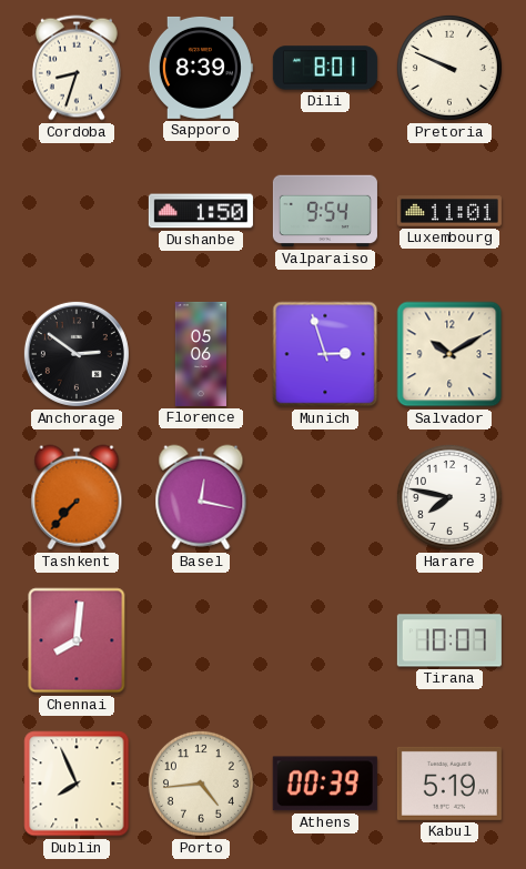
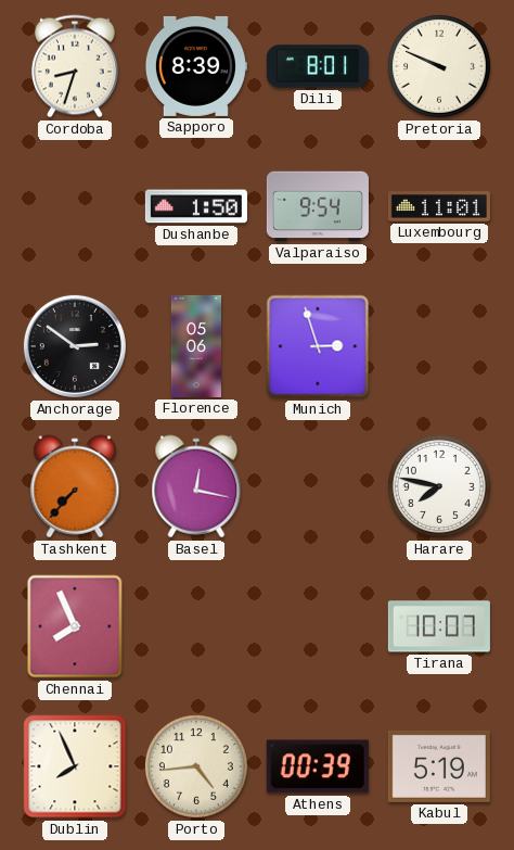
Salvador: 10:10 -> none (449, 354)
Chennai: 8:01 -> 7:56 (75, 626)
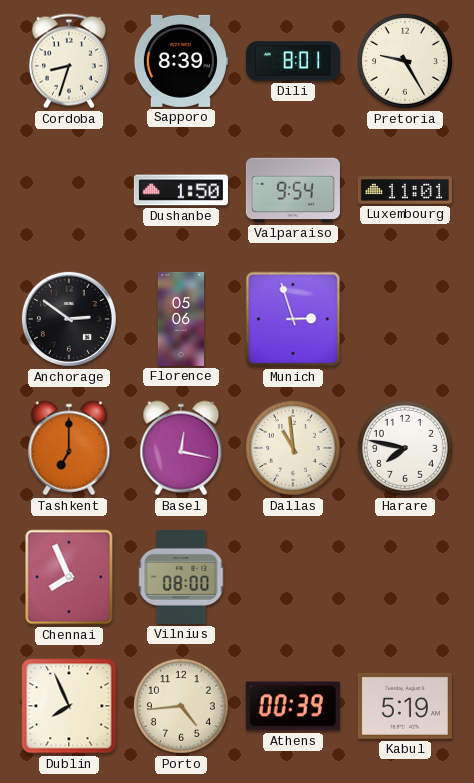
Pretoria: 9:49 -> 9:25 (405, 61)
Tashkent: 7:37 -> 7:00 (69, 448)
Dallas: none -> 10:59 (293, 448)
Vilnius: none -> 08:00 (181, 577)
Tirana: 10:07 -> none (439, 626)
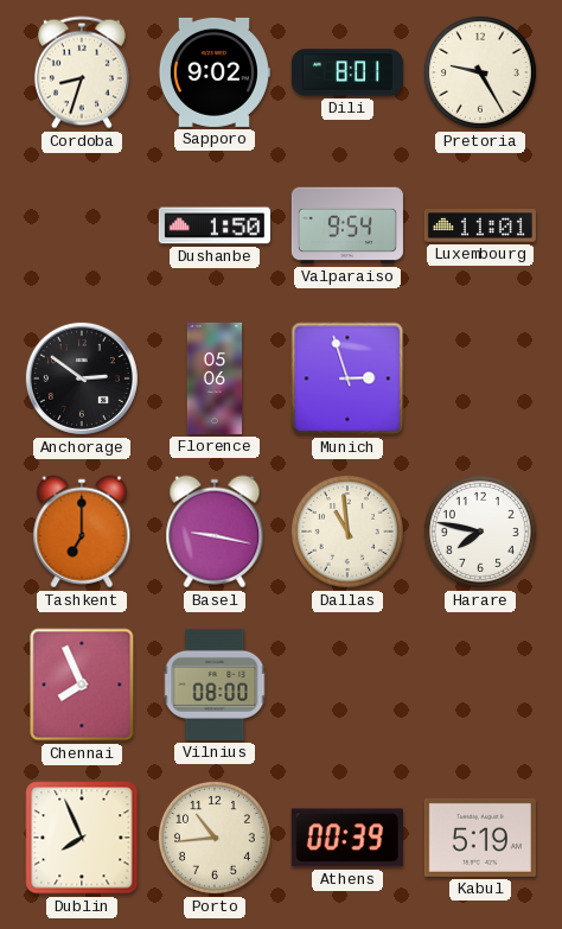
Sapporo: 8:39 -> 9:02 (213, 72)
Basel: 12:17 -> 9:17 (215, 532)
Porto: 4:44 -> 10:44 (215, 838)
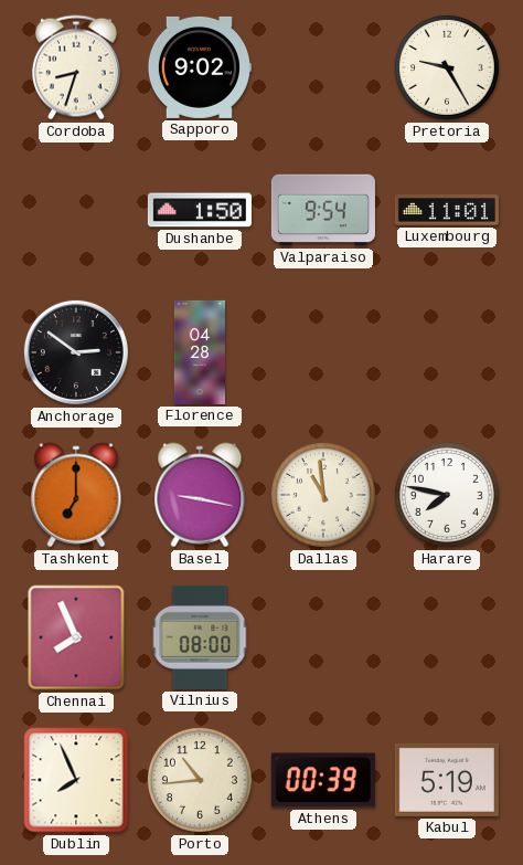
Dili: 8:01 -> none (347, 72)
Florence: 05:06 -> 04:28 (200, 352)
Munich: 2:57 -> none (347, 378)
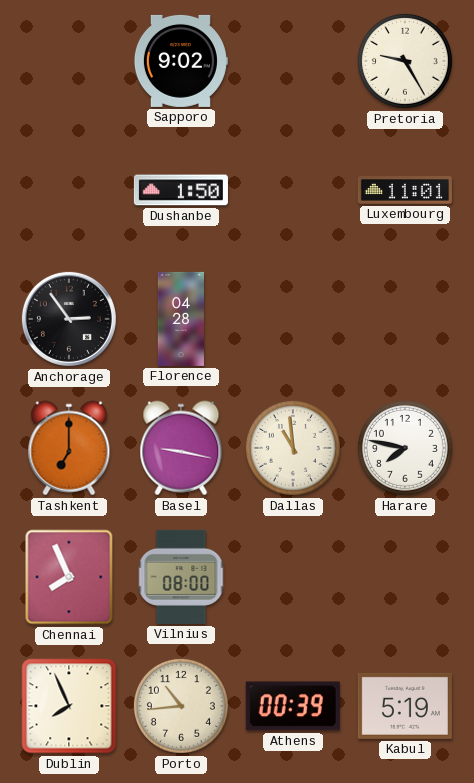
Cordoba: 8:33 -> none (76, 67)
Valparaiso: 9:54 -> none (323, 210)
Anchorage: 2:51 -> 2:54 (69, 319)
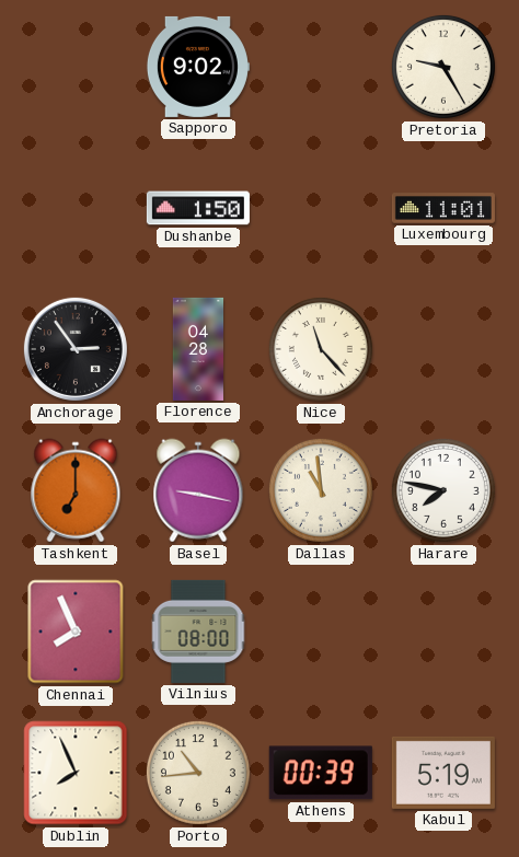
Nice: none -> 11:23 (321, 349)
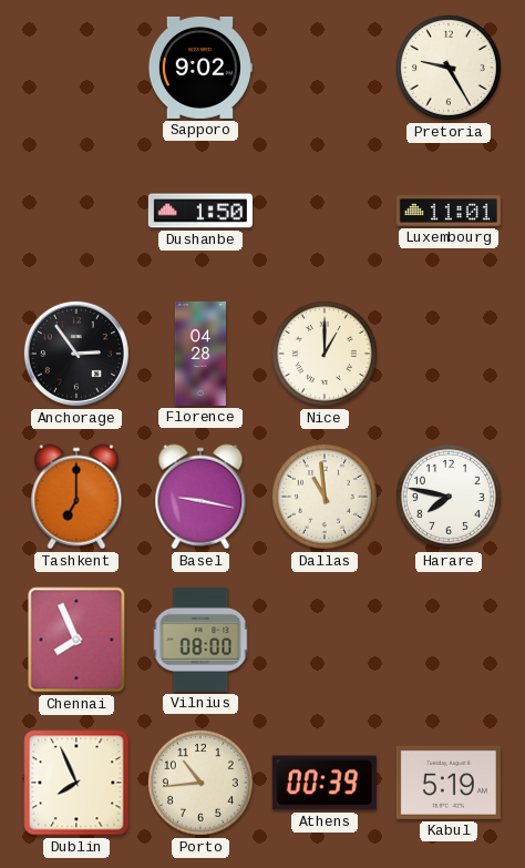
Nice: 11:23 -> 1:00 (325, 354)
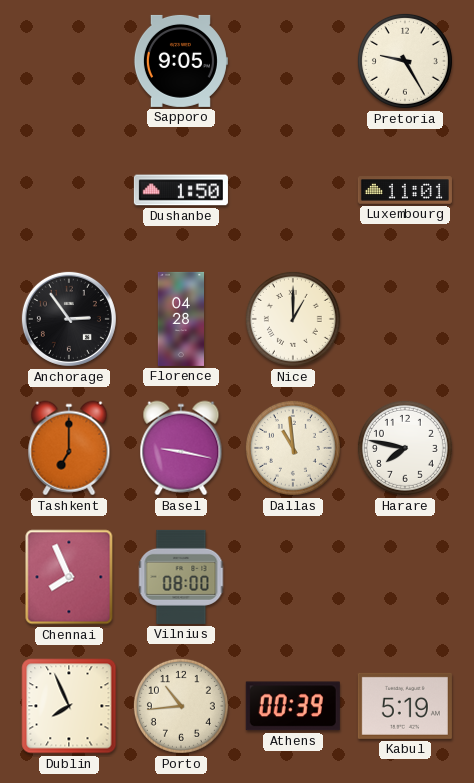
Sapporo: 9:02 -> 9:05 (180, 61)
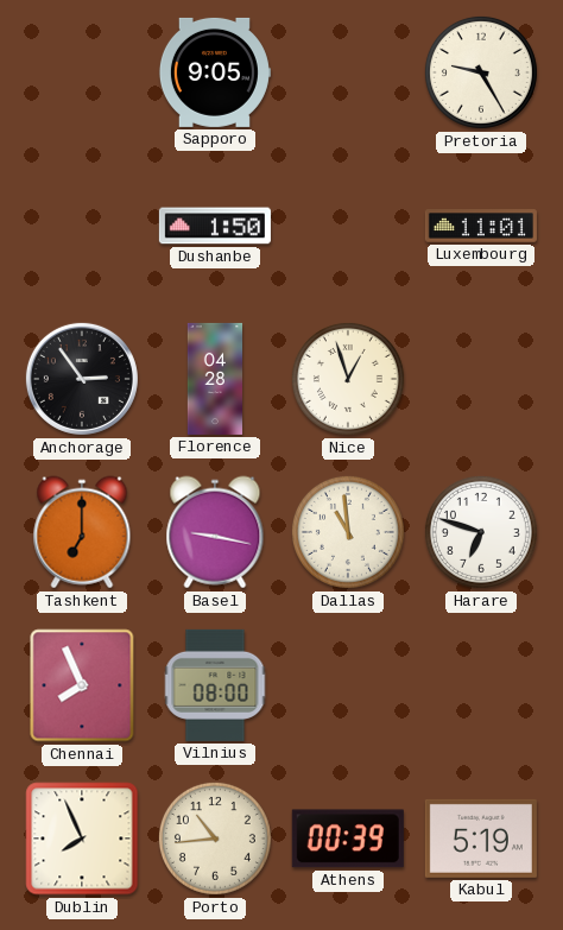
Nice: 1:00 -> 12:57 (348, 379)
Harare: 7:47 -> 6:48 (481, 532)
